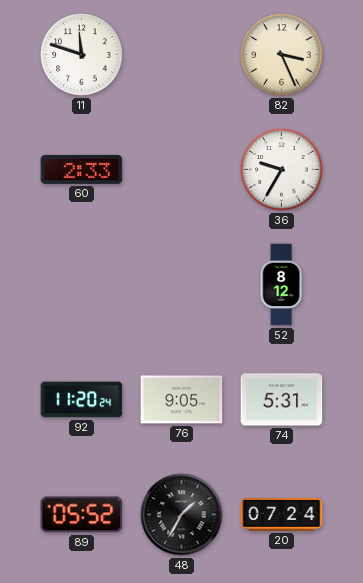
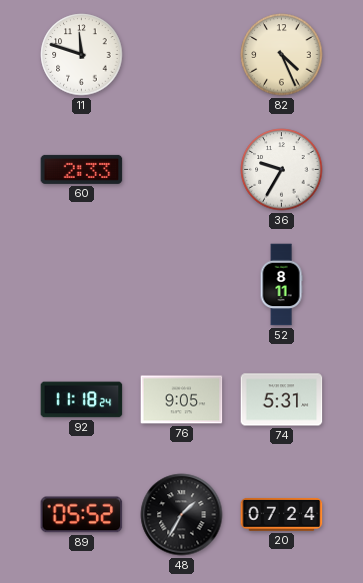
82: 3:26 -> 4:26 (282, 55)
52: 8:12 -> 8:11 (281, 285)
92: 11:20 -> 11:18 (82, 400)
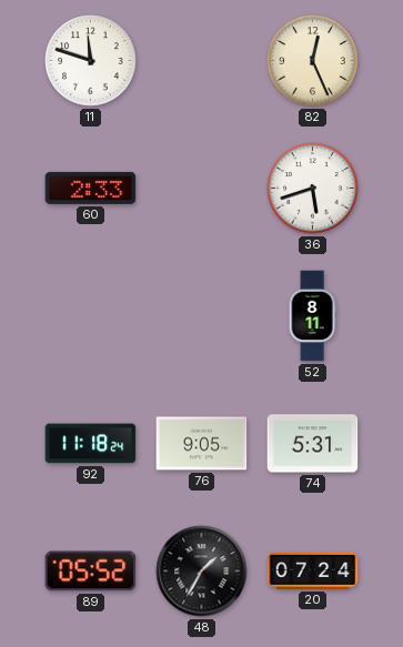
82: 4:26 -> 12:26 (313, 61)
36: 9:35 -> 5:42 (313, 189)
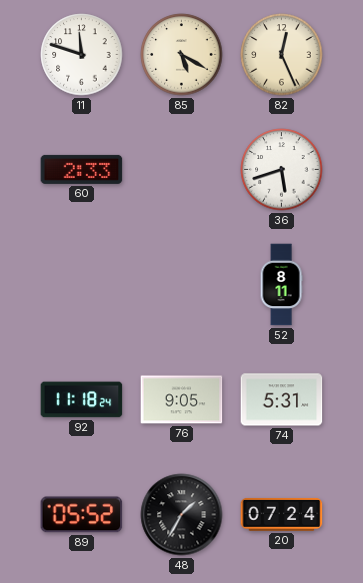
85: none -> 5:20 (182, 55)
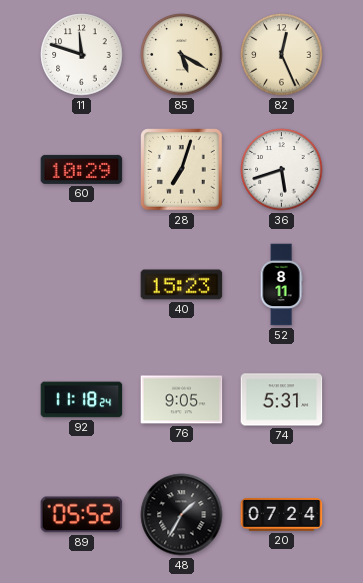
60: 2:33 -> 10:29 (82, 169)
28: none -> 7:03 (182, 170)
40: none -> 15:23 (182, 285)
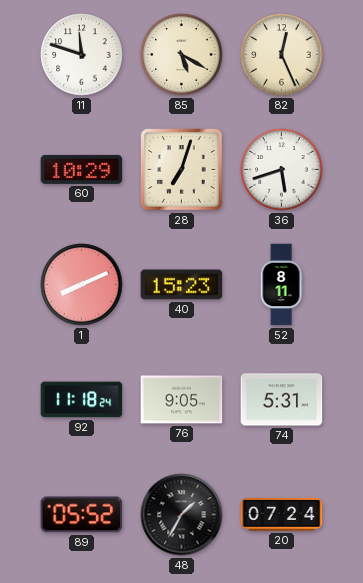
1: none -> 8:11 (82, 285)
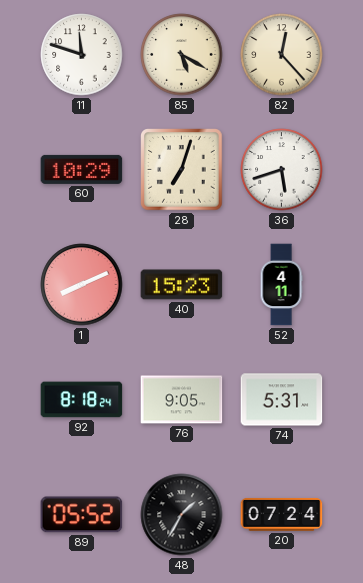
82: 12:26 -> 12:23 (282, 55)
52: 8:11 -> 4:11 (281, 285)
92: 11:18 -> 8:18 (82, 400)
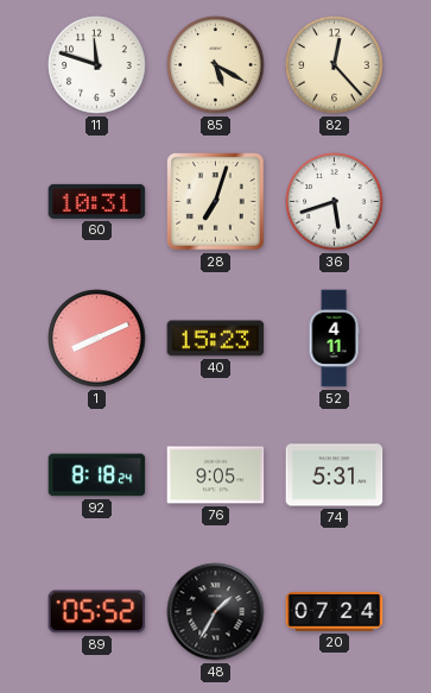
60: 10:29 -> 10:31 (97, 201)
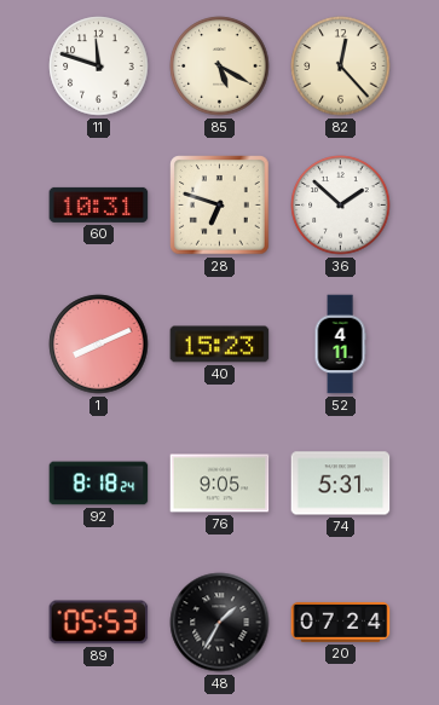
28: 7:03 -> 6:48 (220, 206)
36: 5:42 -> 1:52 (341, 206)
89: 05:52 -> 05:53 (99, 623)
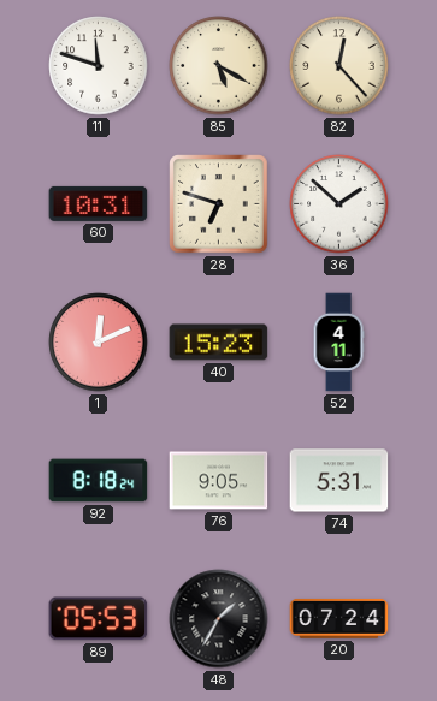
1: 8:11 -> 12:11 (99, 343)
